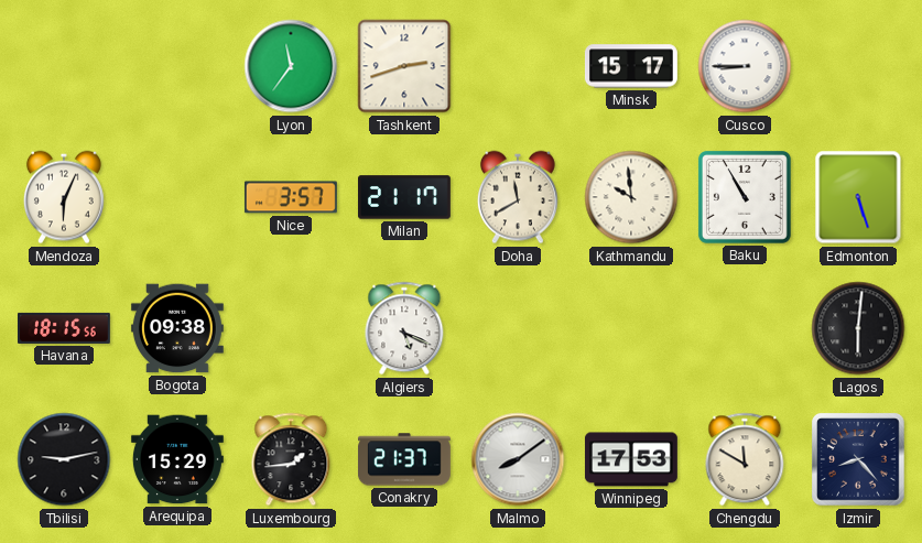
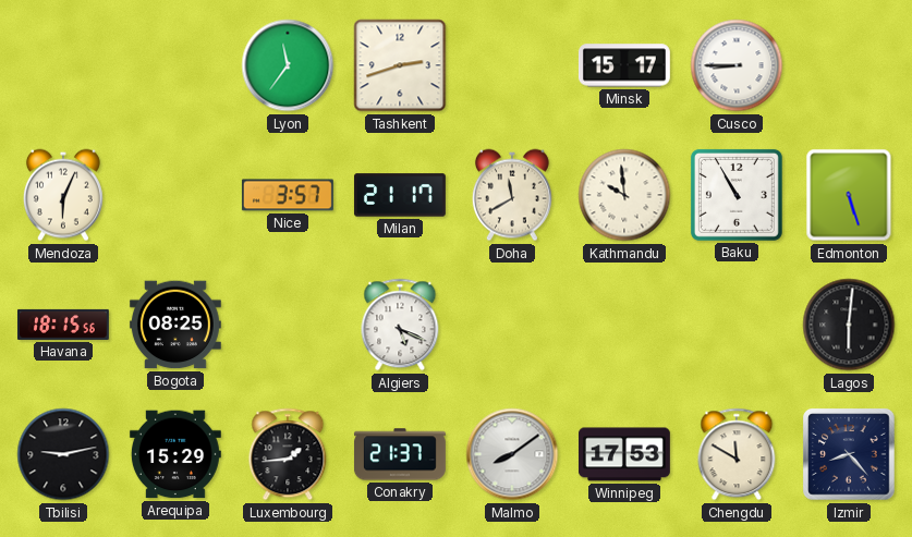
Bogota: 09:38 -> 08:25 (175, 325)
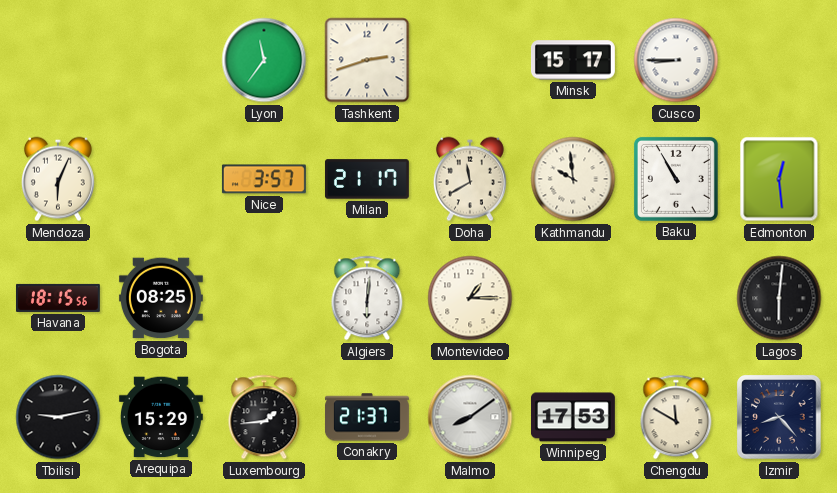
Edmonton: 5:27 -> 12:29 (779, 179)
Algiers: 5:19 -> 6:01 (367, 298)
Montevideo: none -> 1:15 (470, 298)
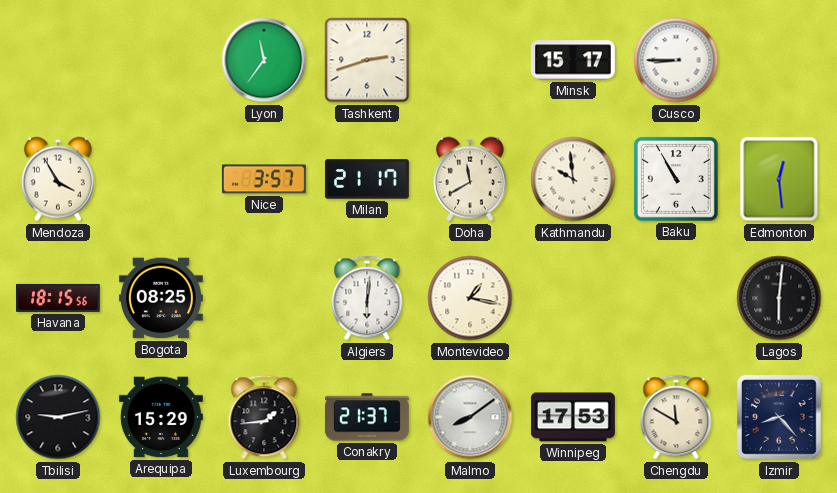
Mendoza: 6:04 -> 3:55 (58, 179)
Montevideo: 1:15 -> 1:17 (470, 298)
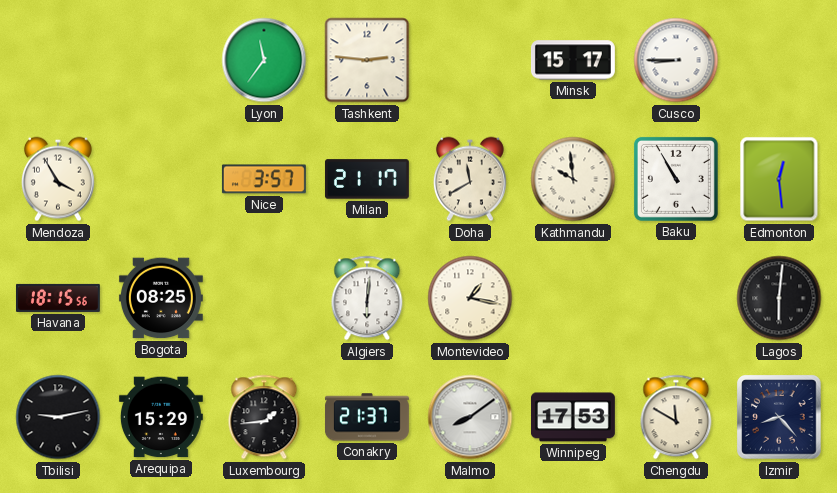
Tashkent: 2:42 -> 2:46 (367, 60)
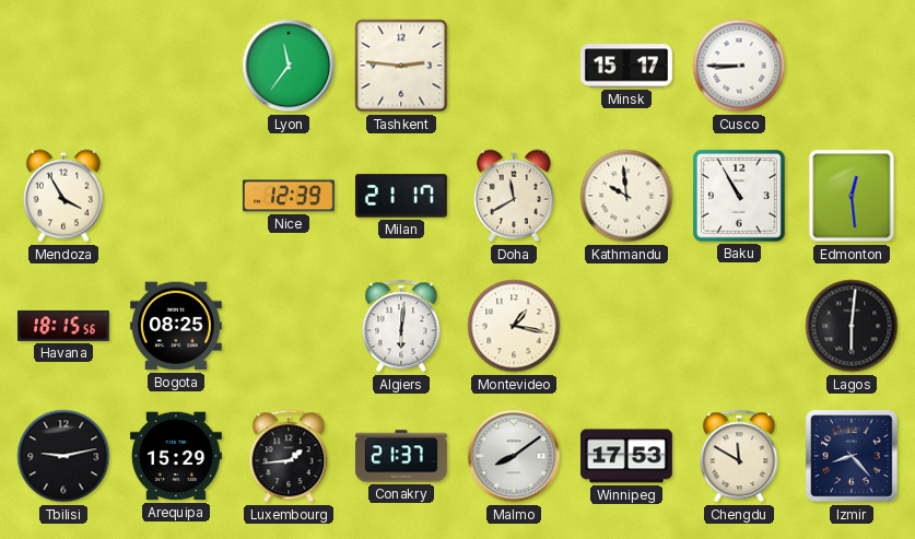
Nice: 3:57 -> 12:39 (289, 196)
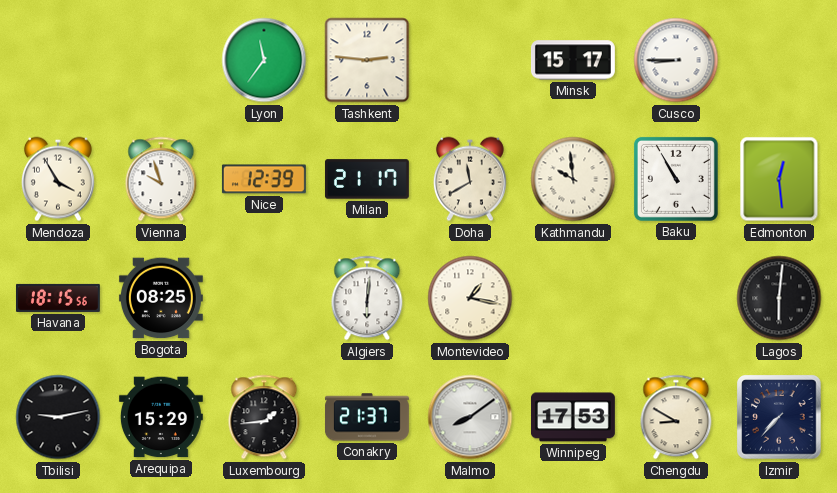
Vienna: none -> 9:57 (161, 179)
Chengdu: 11:50 -> 8:50 (676, 417)
Izmir: 8:23 -> 7:37 (779, 417)
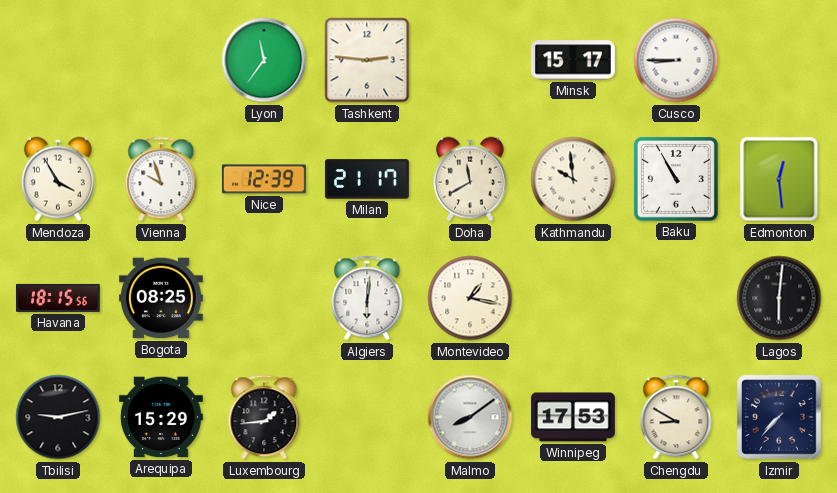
Conakry: 21:37 -> none (367, 417)
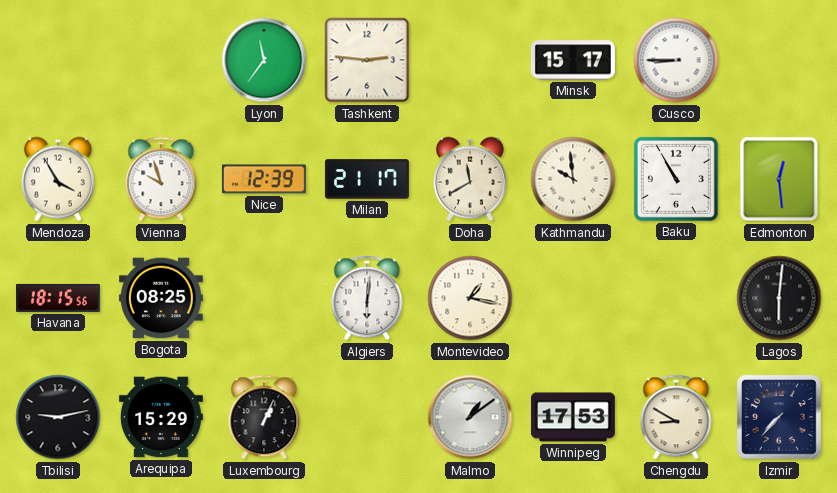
Luxembourg: 1:44 -> 1:04 (264, 417)
Malmo: 8:09 -> 1:09 (470, 417)
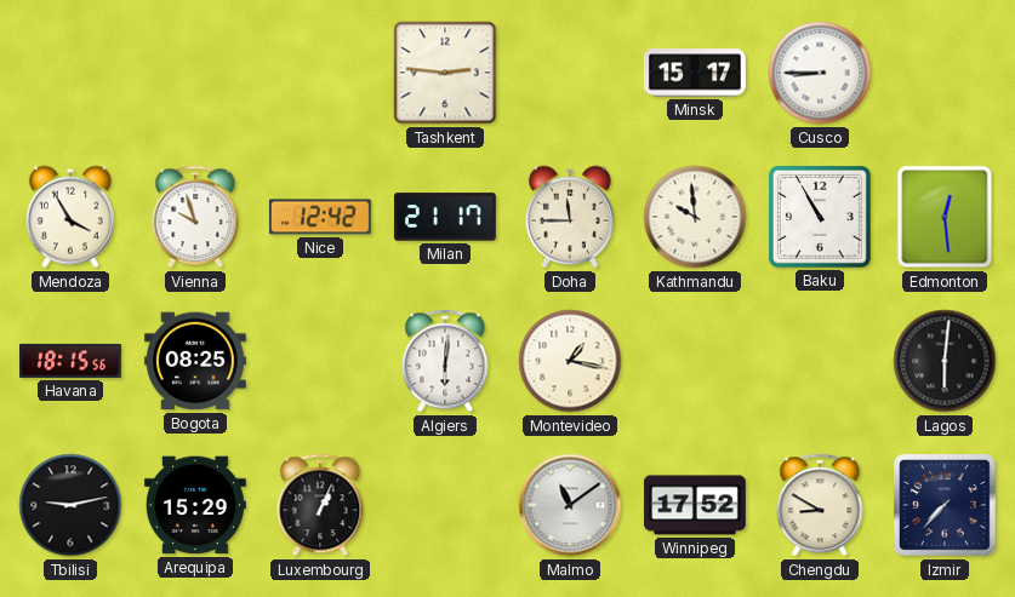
Lyon: 11:36 -> none (264, 60)
Nice: 12:39 -> 12:42 (320, 217)
Doha: 11:40 -> 11:45 (570, 217)
Malmo: 1:09 -> 11:09 (570, 505)
Winnipeg: 17:53 -> 17:52 (695, 505)
